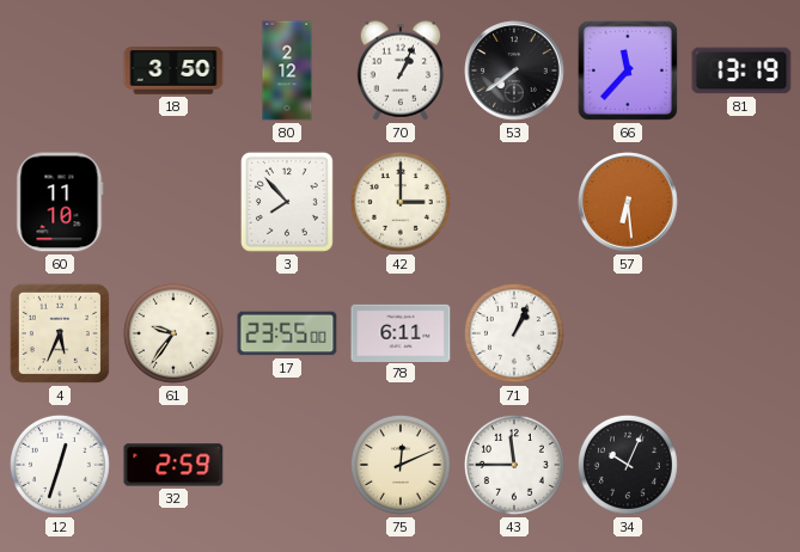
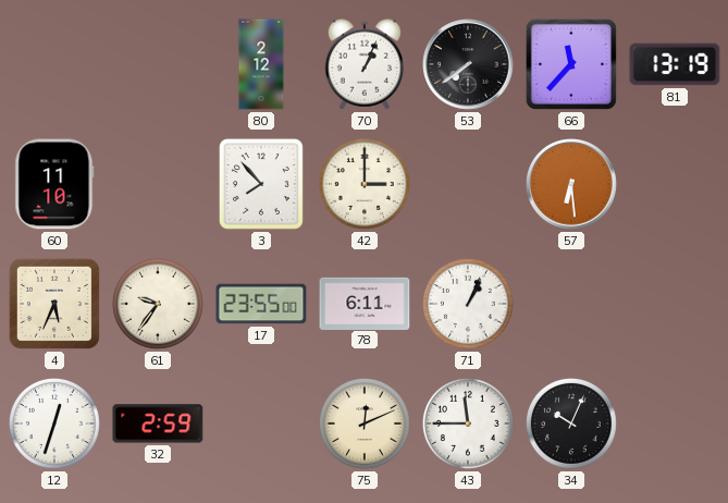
18: 3:50 -> none (173, 70)
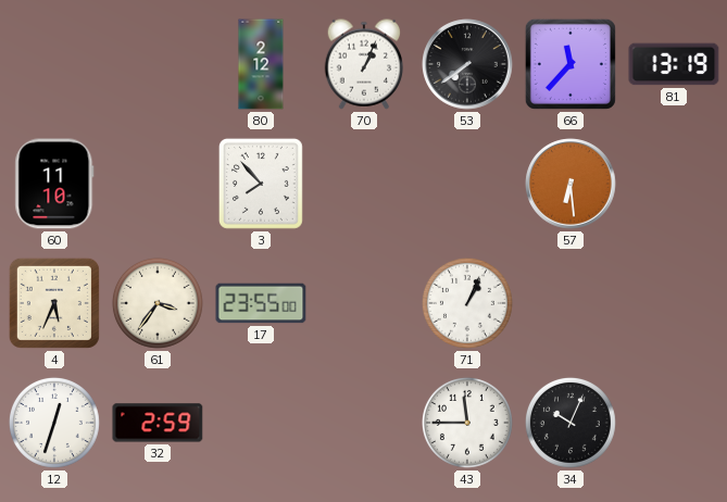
42: 3:00 -> none (365, 184)
61: 9:36 -> 3:36 (158, 303)
78: 6:11 -> none (365, 303)
75: 12:11 -> none (365, 424)
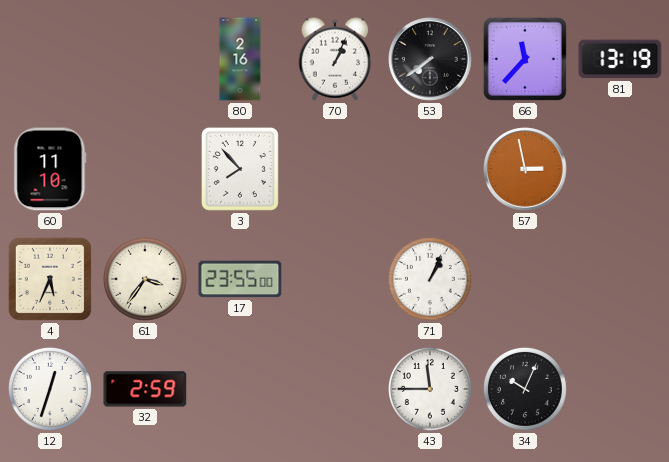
80: 2:12 -> 2:16 (240, 59)
57: 6:29 -> 2:58 (525, 169)
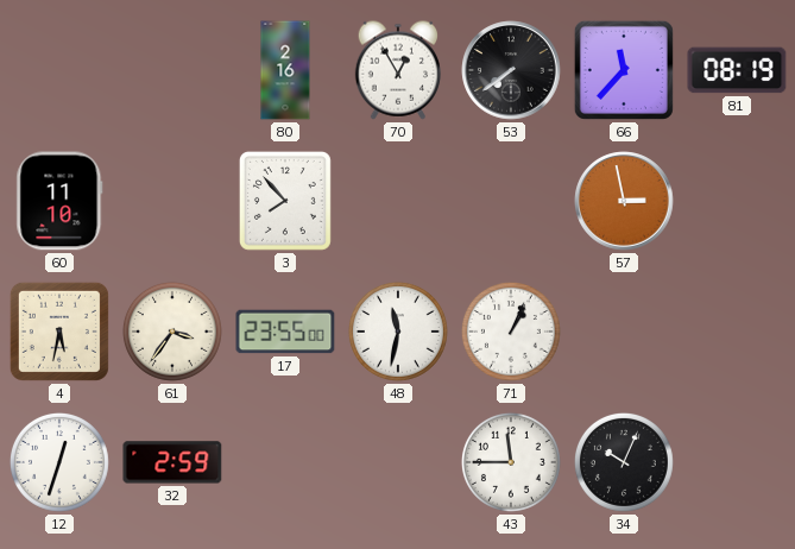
70: 1:04 -> 12:55 (397, 70)
81: 13:19 -> 08:19 (737, 70)
4: 5:34 -> 5:32 (59, 332)
48: none -> 11:32 (398, 332)
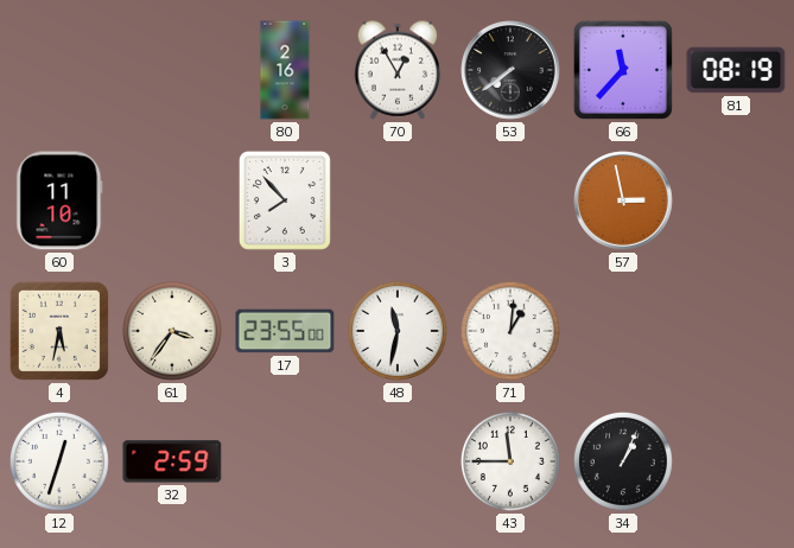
71: 1:04 -> 1:01 (510, 331)
34: 10:04 -> 1:04 (623, 461)
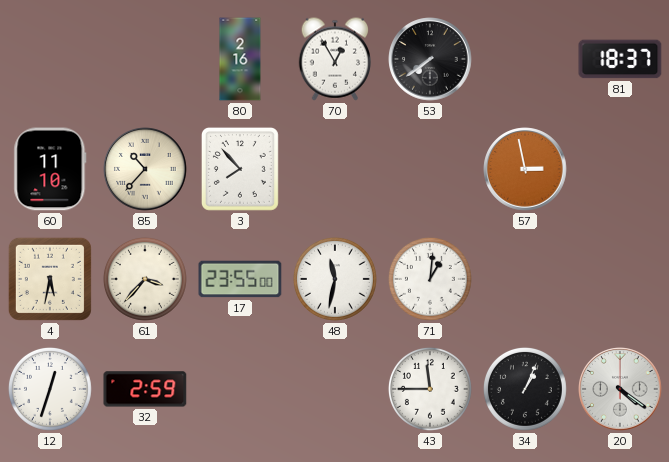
66: 11:37 -> none (623, 70)
81: 08:19 -> 18:37 (620, 59)
85: none -> 10:37 (145, 169)
61: 3:36 -> 3:37 (145, 279)
20: none -> 4:21 (620, 389)
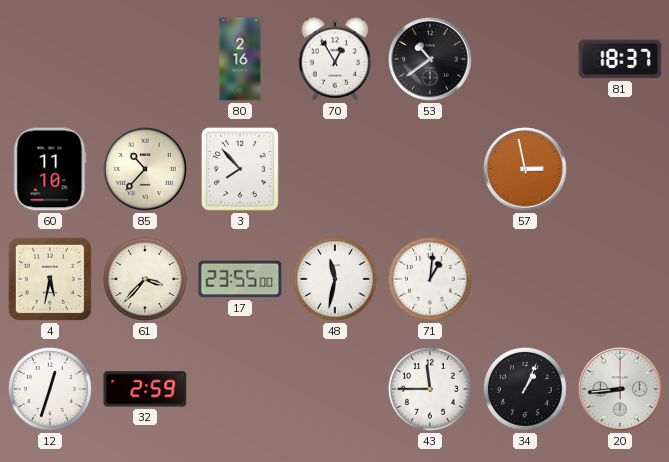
53: 7:39 -> 10:39 (430, 59)
20: 4:21 -> 8:44 (620, 389)
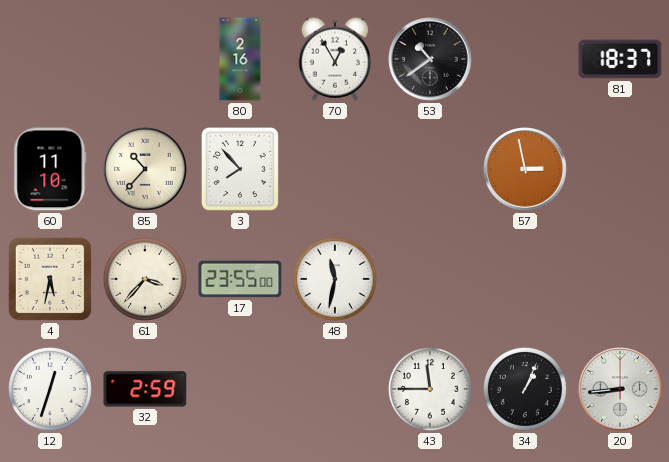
71: 1:01 -> none (430, 279)
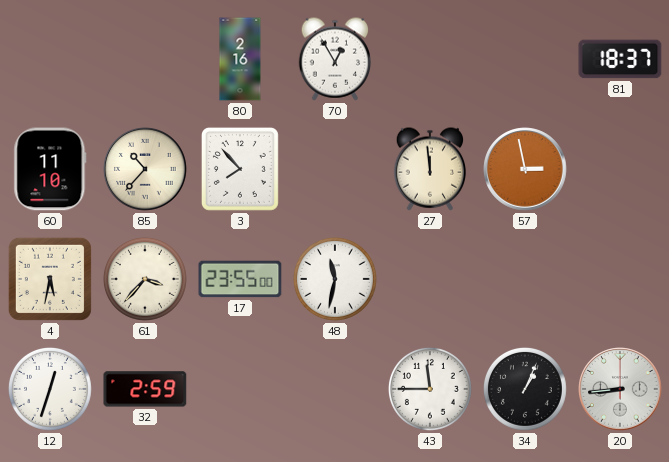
53: 10:39 -> none (430, 59)
27: none -> 11:59 (429, 169)
